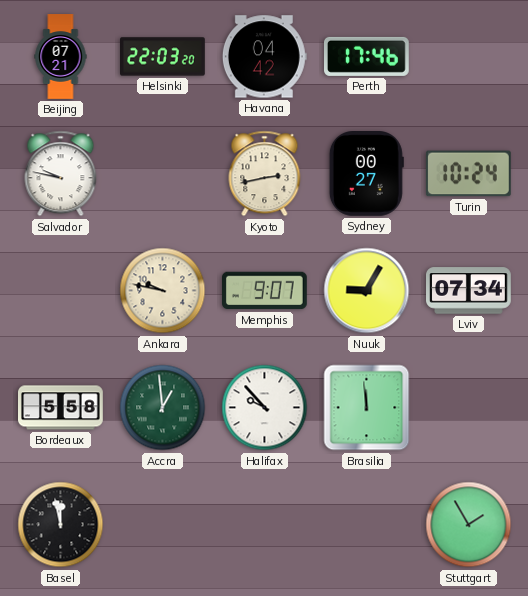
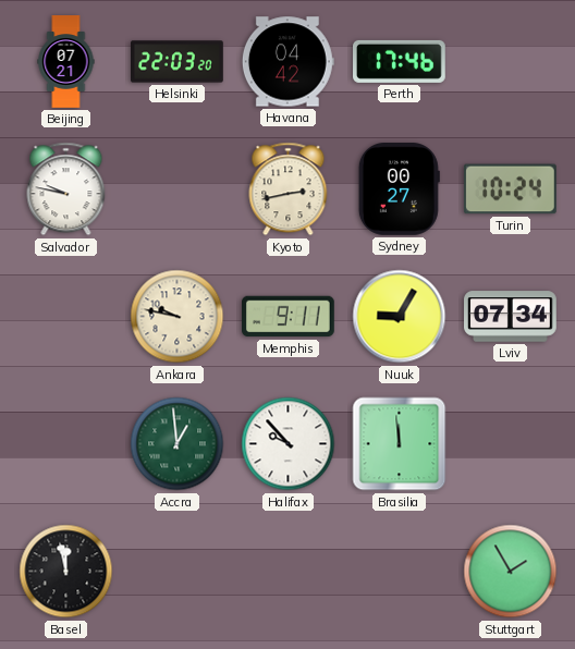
Memphis: 9:07 -> 9:11 (289, 317)
Bordeaux: 5:58 -> none (61, 408)
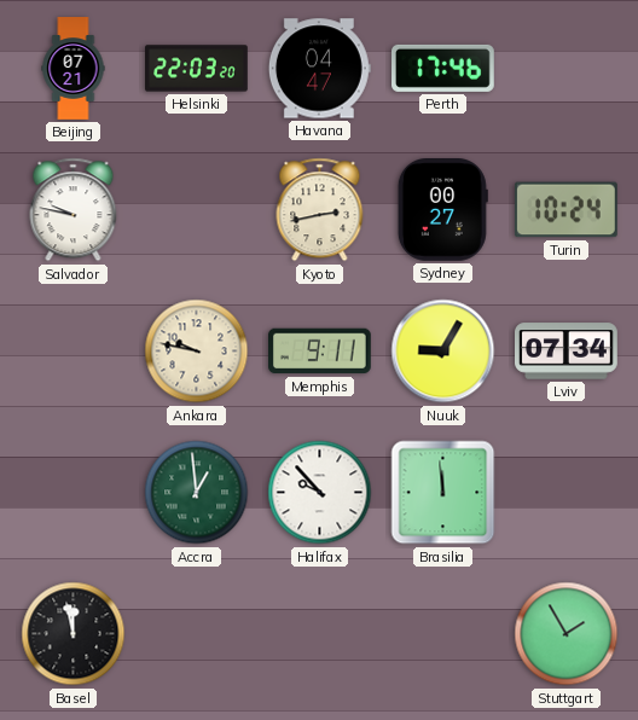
Havana: 04:42 -> 04:47 (319, 69)
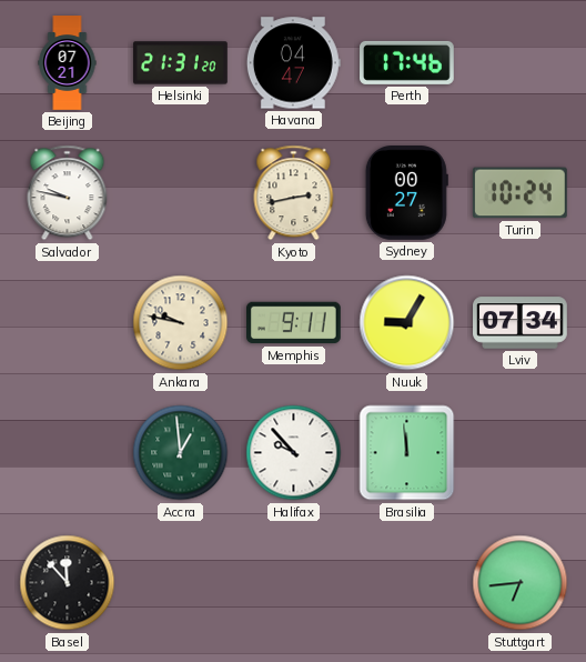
Helsinki: 22:03 -> 21:31 (181, 63)
Basel: 11:58 -> 11:53 (68, 583)
Stuttgart: 1:55 -> 6:44 (521, 583)
